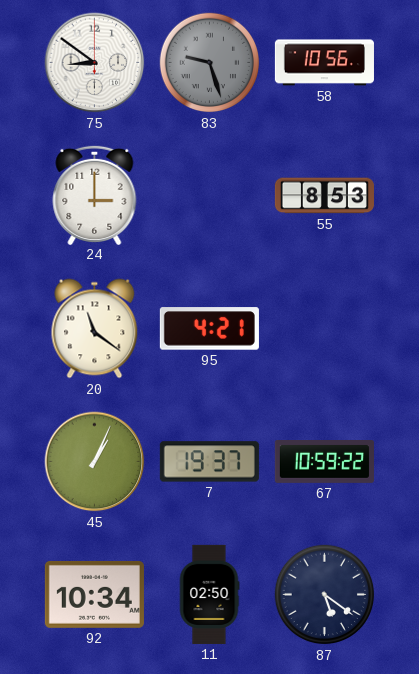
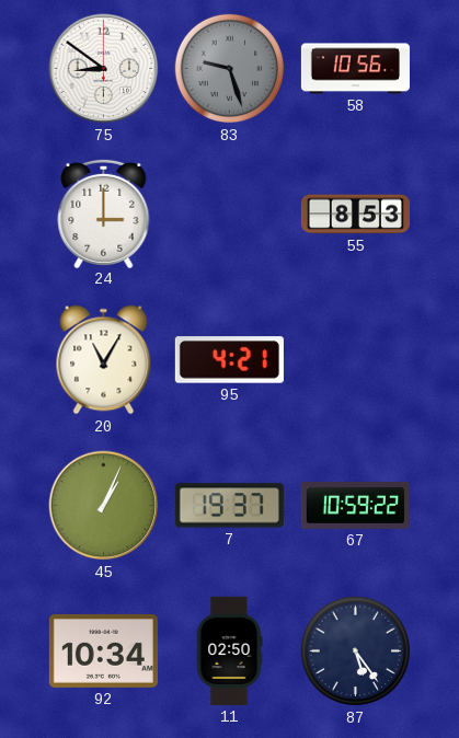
20: 11:21 -> 11:05 (104, 360)
87: 5:21 -> 5:24 (356, 651)
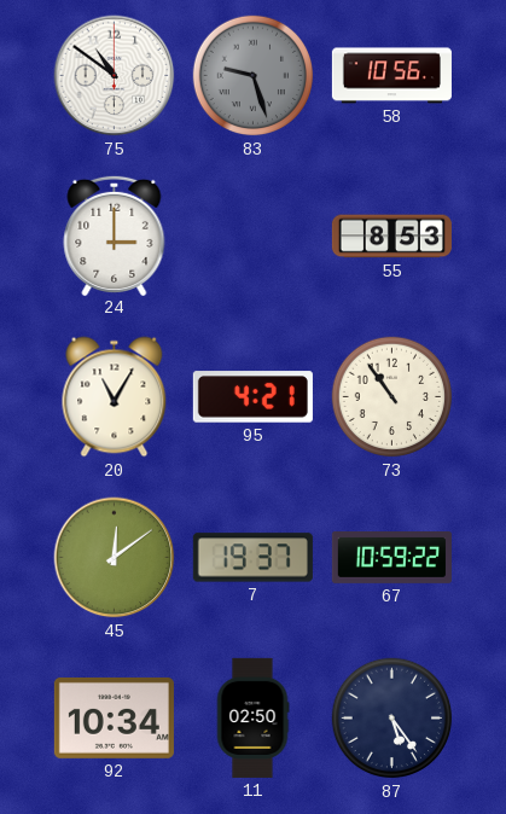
75: 8:51 -> 10:51 (115, 76)
73: none -> 10:54 (392, 397)
45: 1:04 -> 12:09 (115, 558)
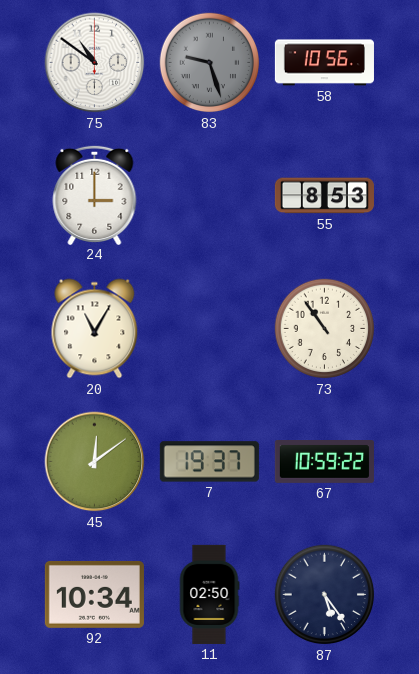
95: 4:21 -> none (252, 397)
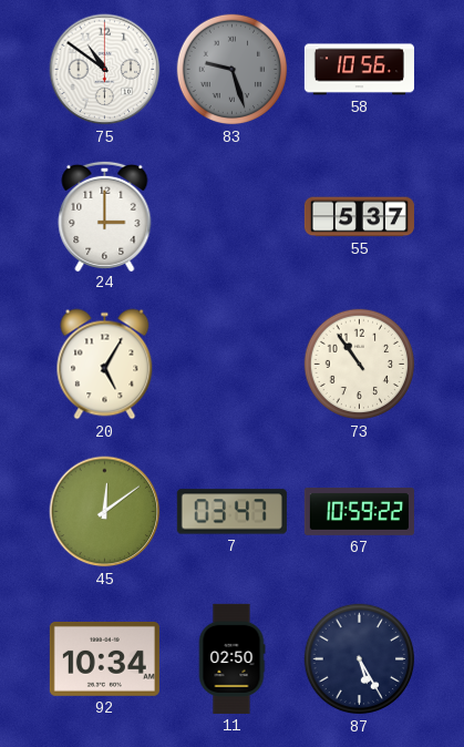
55: 8:53 -> 5:37 (359, 217)
20: 11:05 -> 5:05 (105, 365)
7: 19:37 -> 03:47 (231, 512)
87: 5:24 -> 5:25 (360, 659)
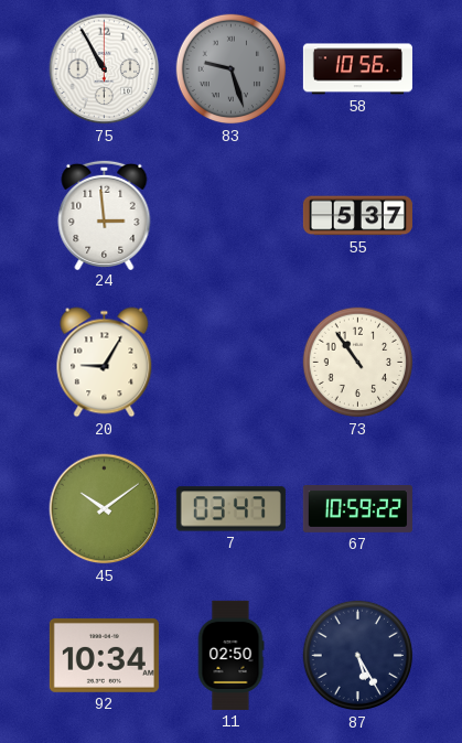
75: 10:51 -> 10:55 (105, 69)
24: 3:00 -> 2:59 (105, 214)
20: 5:05 -> 9:05 (105, 363)
45: 12:09 -> 10:09 (105, 509)
